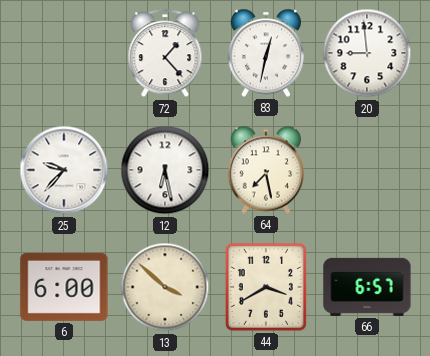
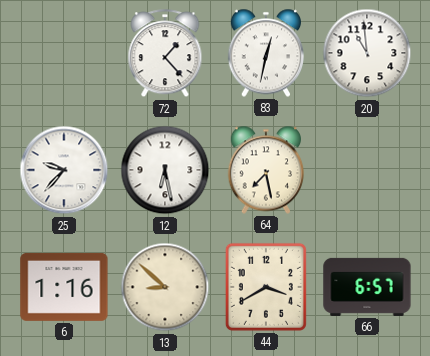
20: 8:59 -> 10:59 (367, 53)
6: 6:00 -> 1:16 (64, 287)
13: 3:52 -> 8:52 (165, 287)
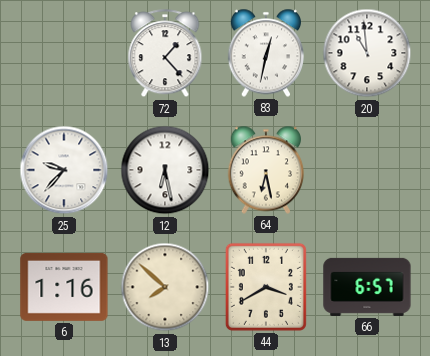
64: 7:28 -> 6:28 (266, 170)
13: 8:52 -> 7:52 (165, 287)
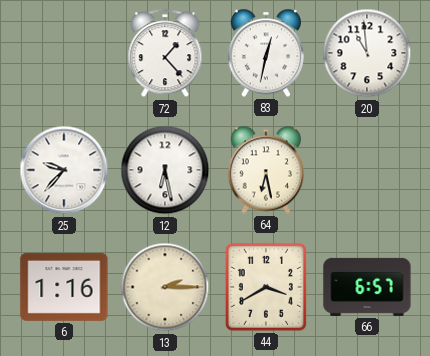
13: 7:52 -> 2:15 (165, 287)
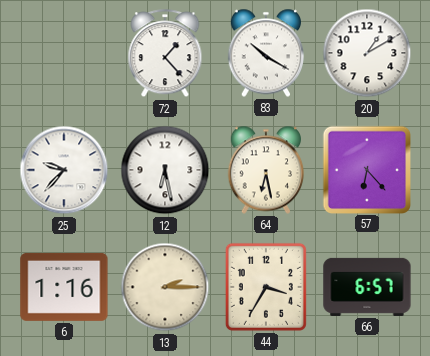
83: 12:32 -> 10:20 (266, 53)
20: 10:59 -> 1:10 (367, 53)
57: none -> 6:23 (366, 169)
44: 3:40 -> 3:35 (266, 287)
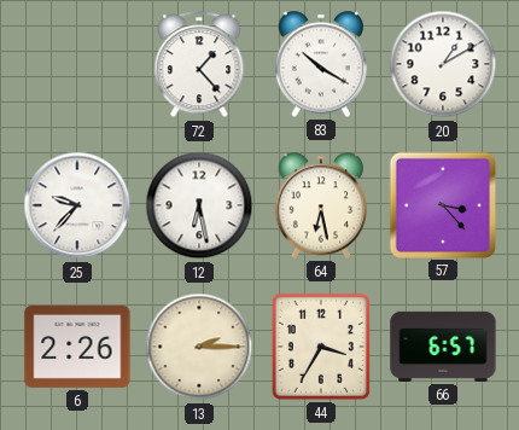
57: 6:23 -> 3:23 (442, 204)
6: 1:16 -> 2:26 (77, 347)
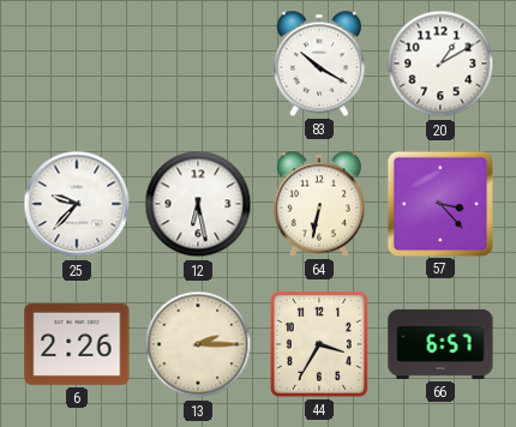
72: 1:23 -> none (199, 65)
64: 6:28 -> 6:32 (319, 204)
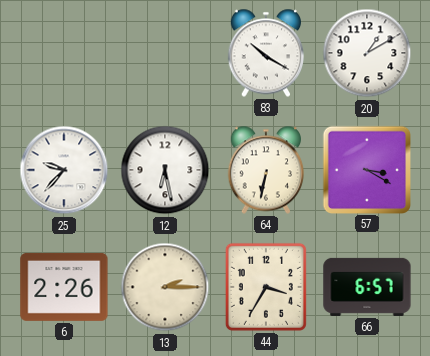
57: 3:23 -> 3:20 (366, 169)
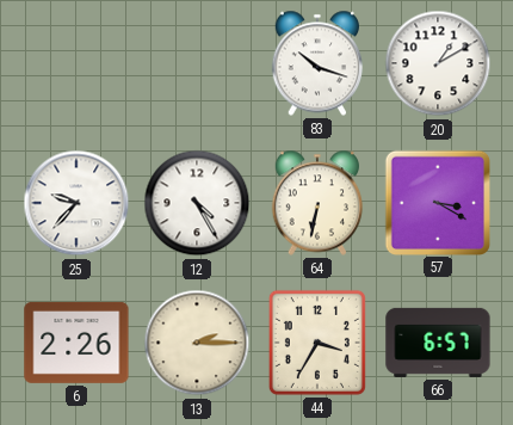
83: 10:20 -> 10:18 (317, 63)
12: 6:28 -> 4:25 (197, 203)
